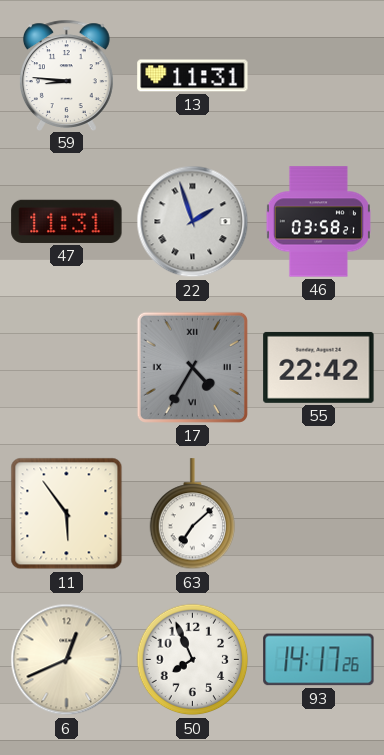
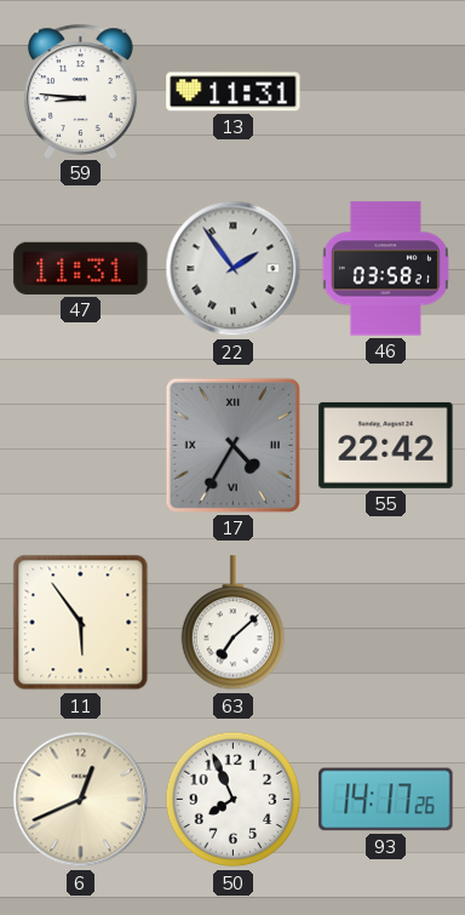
22: 1:57 -> 1:54 (234, 269)
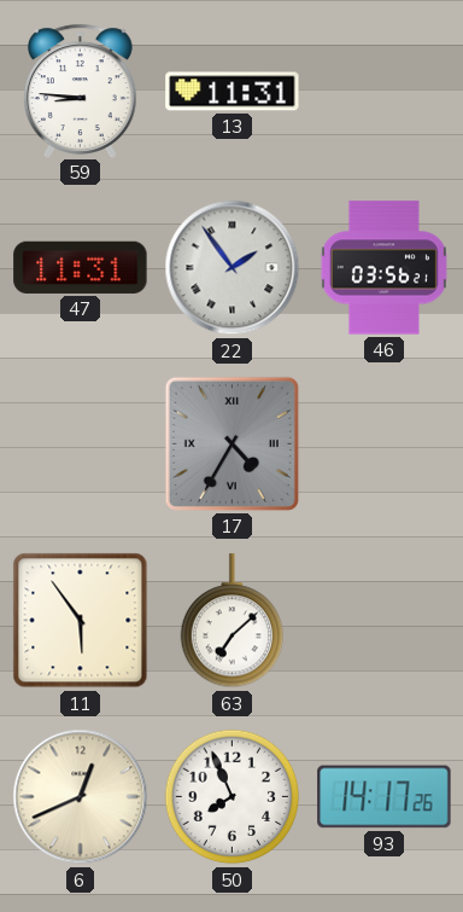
46: 03:58 -> 03:56 (383, 268)
55: 22:42 -> none (386, 445)
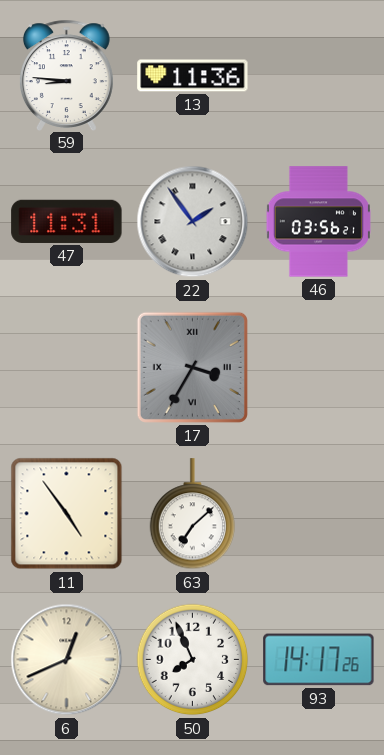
13: 11:31 -> 11:36 (193, 76)
17: 4:35 -> 3:35 (192, 367)
11: 5:54 -> 4:54 (67, 514)
